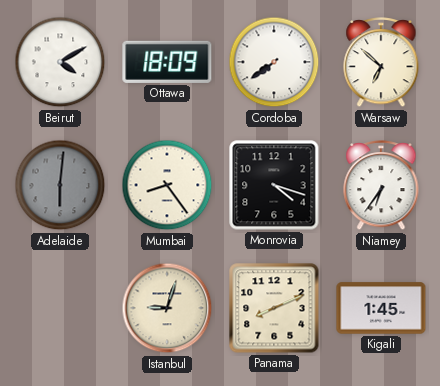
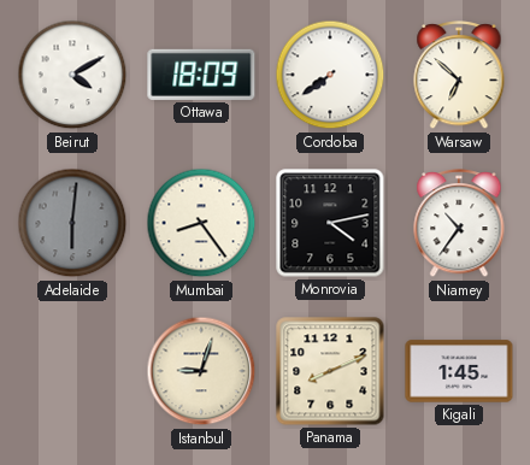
Monrovia: 4:18 -> 4:13 (330, 223)
Niamey: 6:36 -> 10:36 (459, 224)
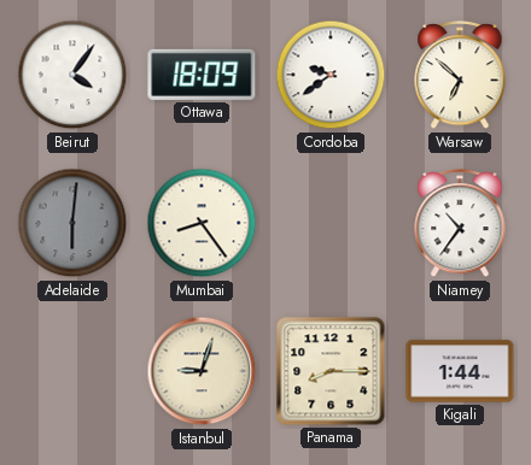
Beirut: 4:10 -> 4:06 (72, 75)
Cordoba: 7:39 -> 9:39 (331, 75)
Monrovia: 4:13 -> none (330, 223)
Panama: 8:11 -> 8:15 (331, 371)
Kigali: 1:45 -> 1:44 (460, 371)
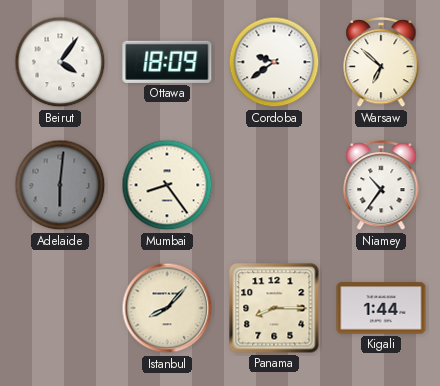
Istanbul: 9:03 -> 8:07 (167, 308)
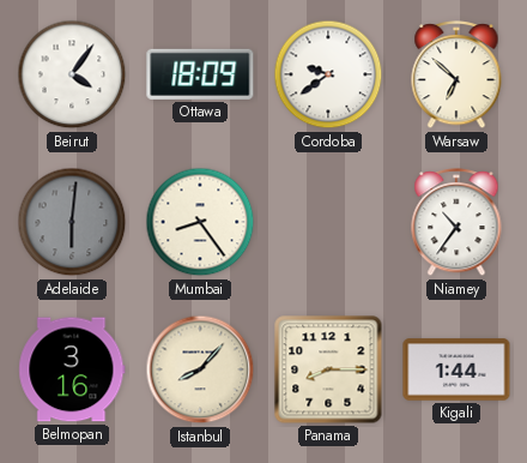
Belmopan: none -> 3:16 (72, 369)
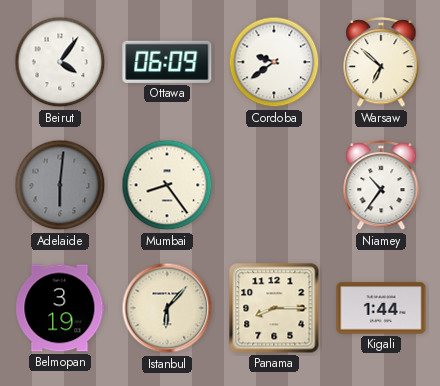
Ottawa: 18:09 -> 06:09 (167, 62)
Belmopan: 3:16 -> 3:19 (60, 308)
Istanbul: 8:07 -> 6:07 (167, 308)
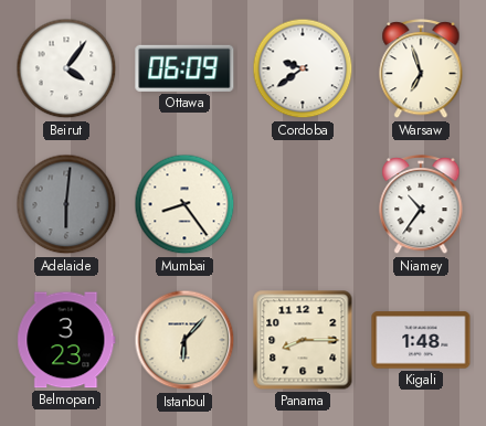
Warsaw: 6:52 -> 6:57 (421, 70)
Belmopan: 3:19 -> 3:23 (66, 340)
Kigali: 1:44 -> 1:48 (421, 340)
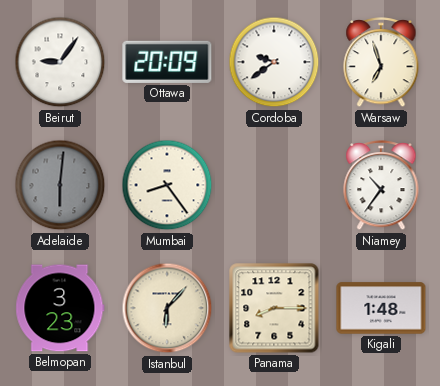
Beirut: 4:06 -> 9:06 (60, 62)
Ottawa: 06:09 -> 20:09 (167, 62)
